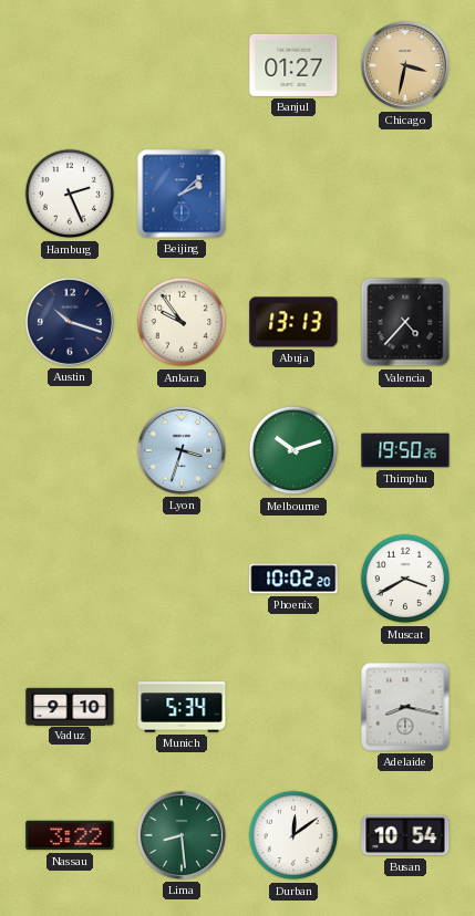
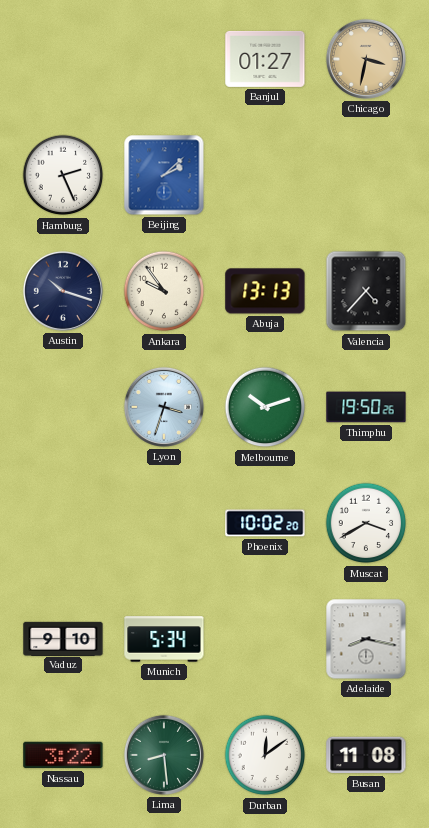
Busan: 10:54 -> 11:08 (366, 755)
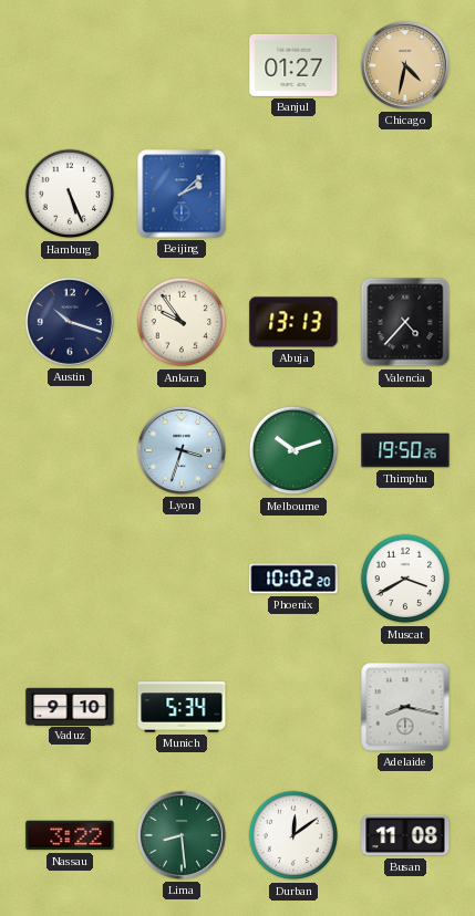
Chicago: 3:32 -> 4:32 (405, 65)
Hamburg: 2:26 -> 5:26 (70, 194)
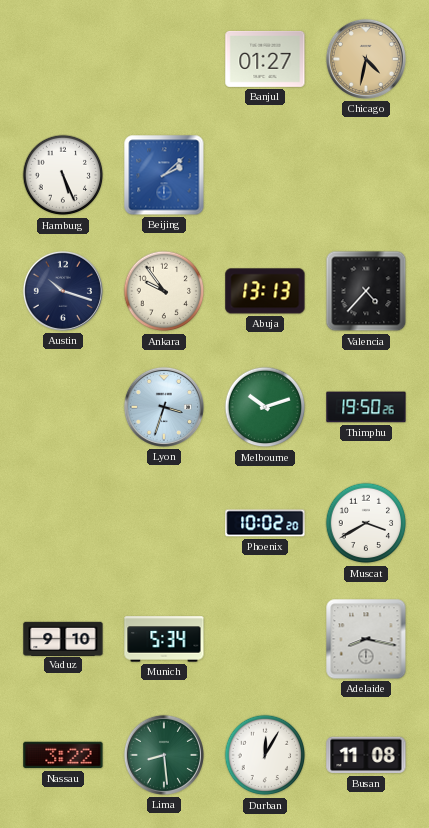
Durban: 12:09 -> 12:05 (265, 755)
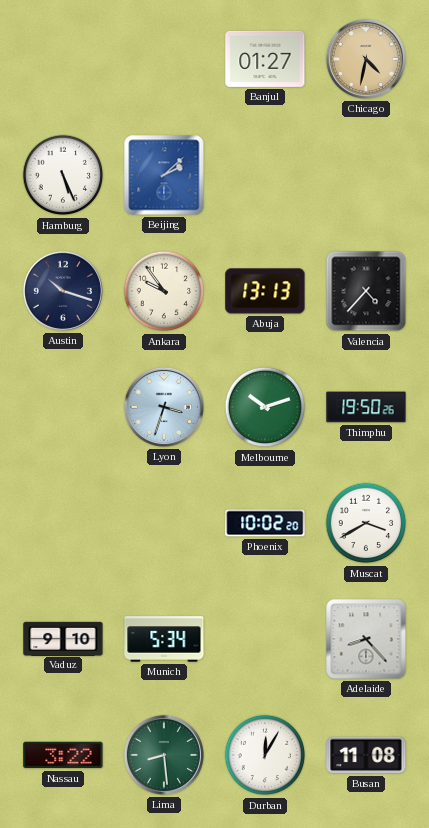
Adelaide: 8:17 -> 8:23 (366, 639)
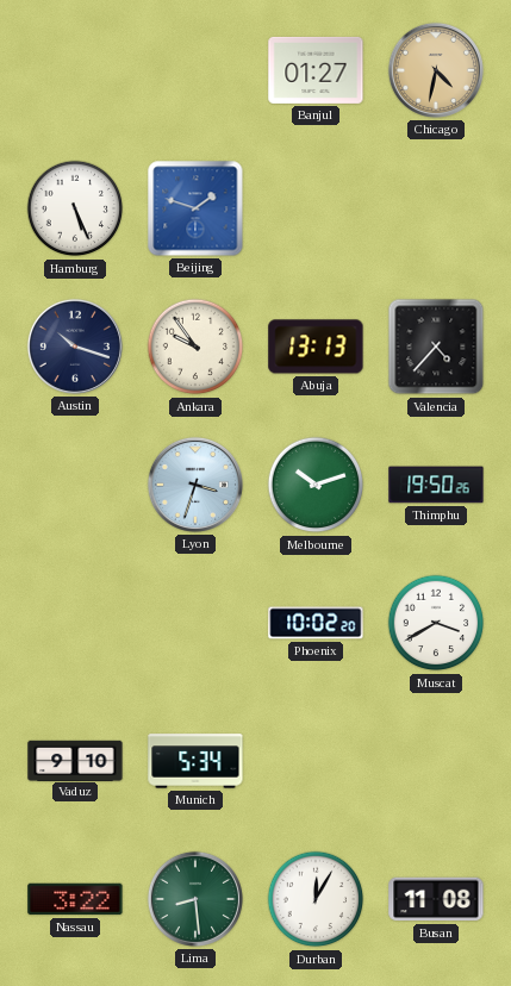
Beijing: 2:08 -> 1:48 (195, 208)
Adelaide: 8:23 -> none (366, 639)
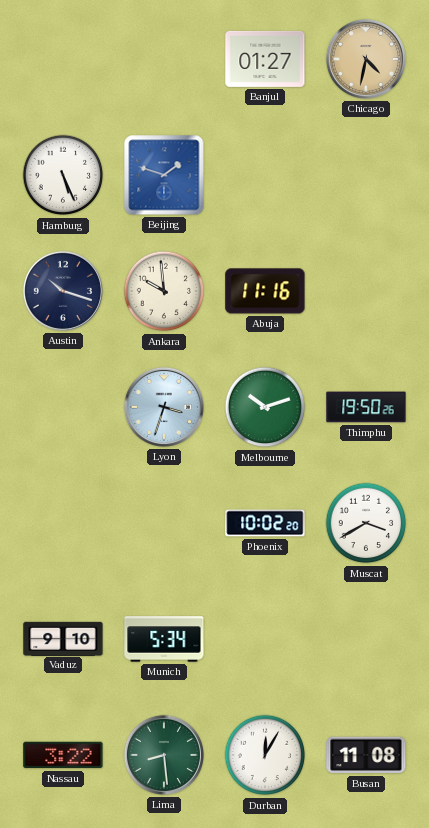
Ankara: 9:54 -> 9:59 (164, 291)
Abuja: 13:13 -> 11:16 (265, 291)
Valencia: 4:37 -> none (436, 347)
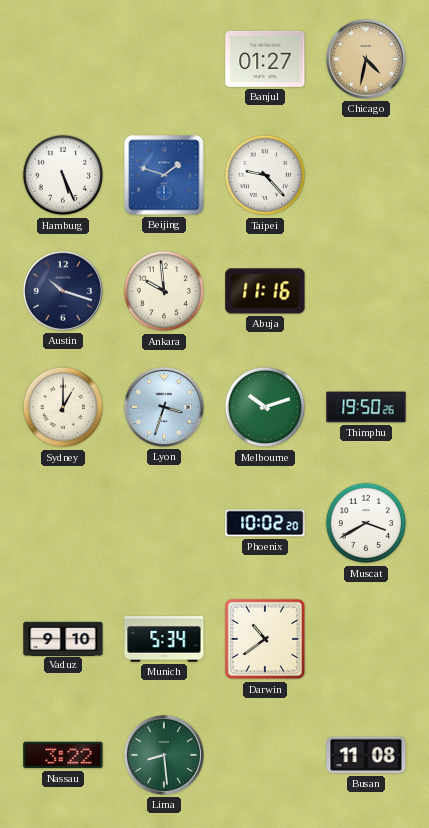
Taipei: none -> 9:23 (265, 175)
Sydney: none -> 1:00 (63, 407)
Darwin: none -> 10:39 (265, 639)
Durban: 12:05 -> none (265, 755)
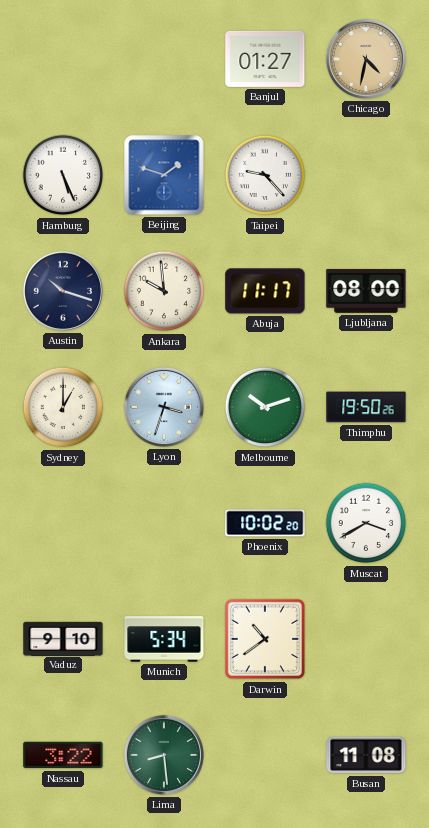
Abuja: 11:16 -> 11:17 (265, 291)
Ljubljana: none -> 08:00 (366, 291)
